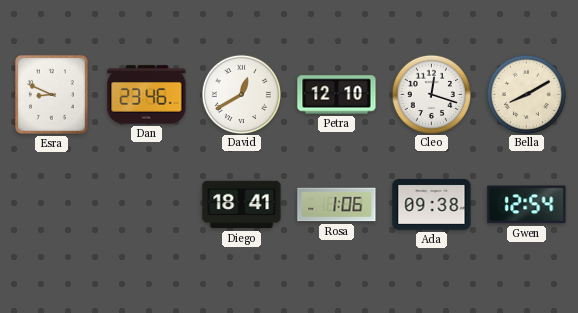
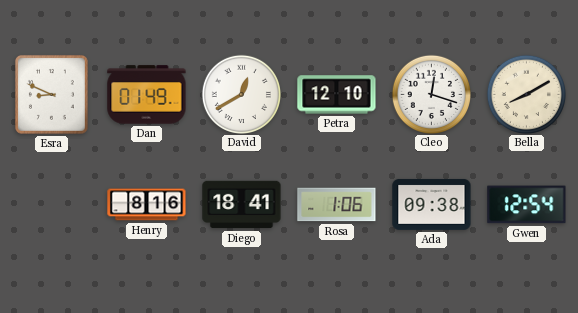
Dan: 23:46 -> 01:49 (147, 95)
Henry: none -> 8:16 (147, 205)
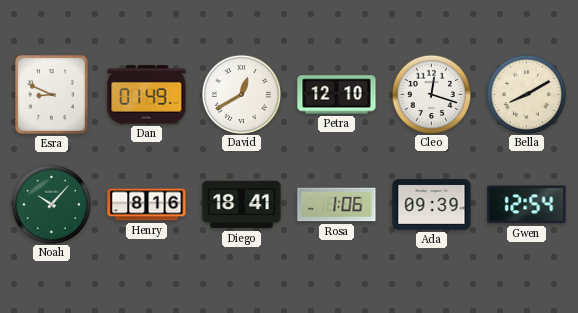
Noah: none -> 10:07 (51, 204)
Ada: 09:38 -> 09:39 (432, 205)
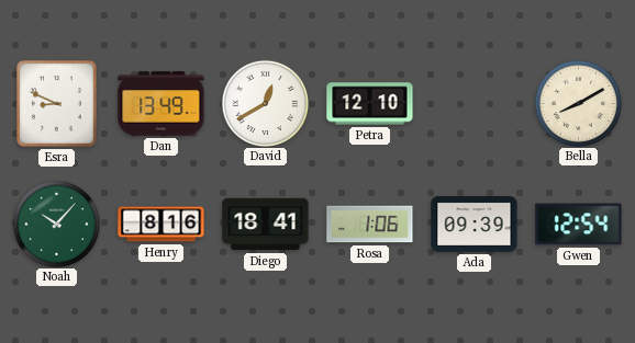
Dan: 01:49 -> 13:49 (161, 104)
Cleo: 12:18 -> none (431, 94)
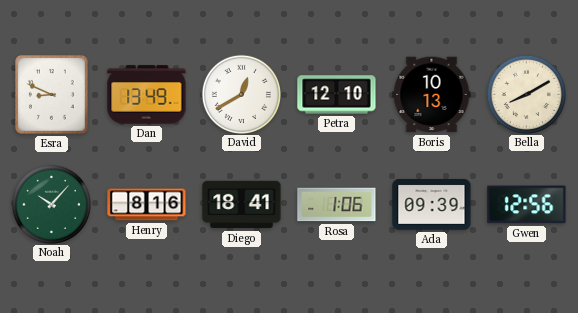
Boris: none -> 10:13 (432, 95)
Gwen: 12:54 -> 12:56 (527, 205)
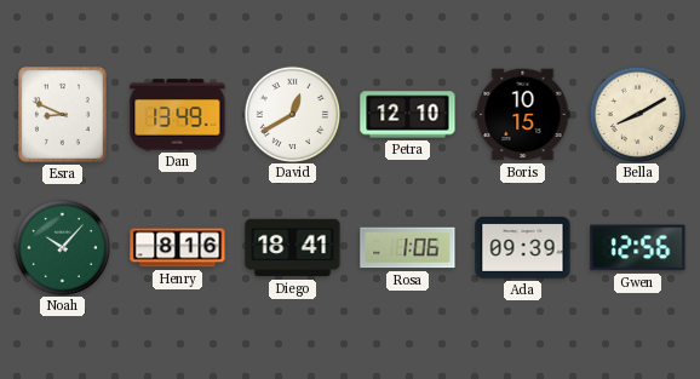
Boris: 10:13 -> 10:15 (523, 115)
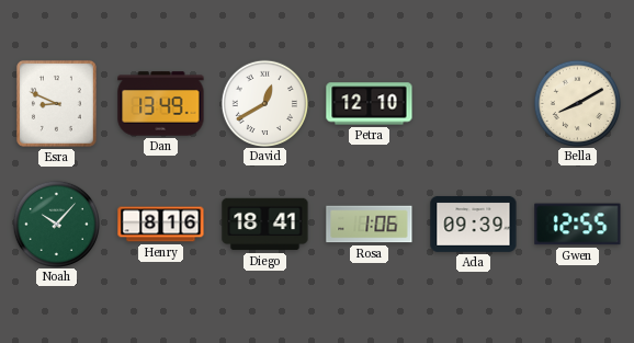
Boris: 10:15 -> none (523, 115)
Gwen: 12:56 -> 12:55 (578, 225)
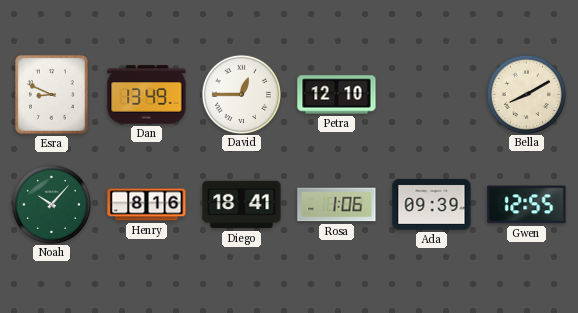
David: 12:40 -> 12:45 (241, 94)
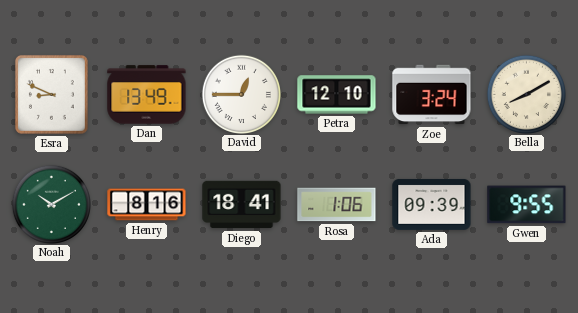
Zoe: none -> 3:24 (432, 95)
Noah: 10:07 -> 10:10 (51, 204)
Gwen: 12:55 -> 9:55 (527, 205)
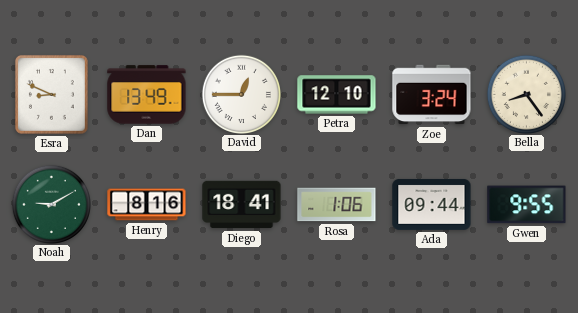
Bella: 8:10 -> 8:24 (526, 94)
Noah: 10:10 -> 9:10 (51, 204)
Ada: 09:39 -> 09:44 (432, 205)
